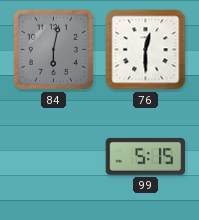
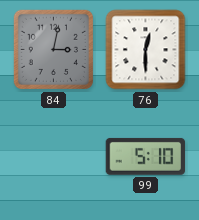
84: 6:02 -> 3:02 (53, 49)
99: 5:15 -> 5:10 (146, 156)
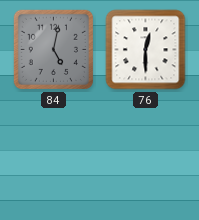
84: 3:02 -> 5:02 (53, 49)
99: 5:10 -> none (146, 156)
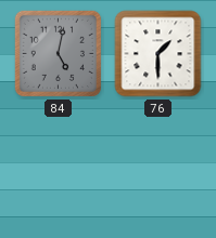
76: 12:30 -> 1:30 (158, 54)
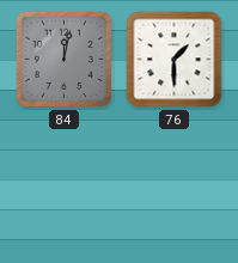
84: 5:02 -> 12:02 (63, 59)
